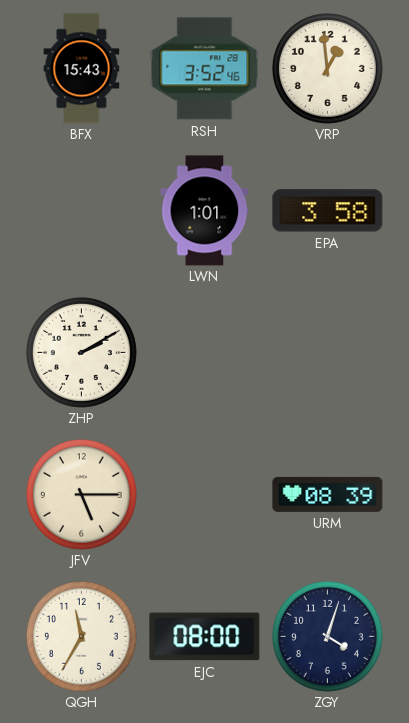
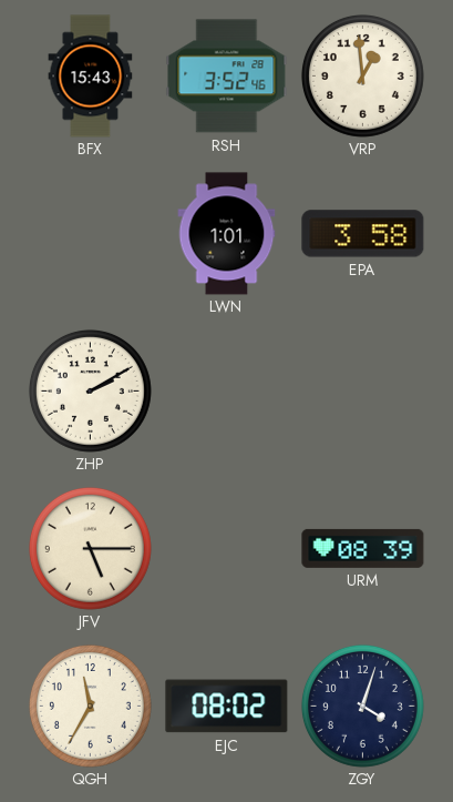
EJC: 08:00 -> 08:02 (227, 707)
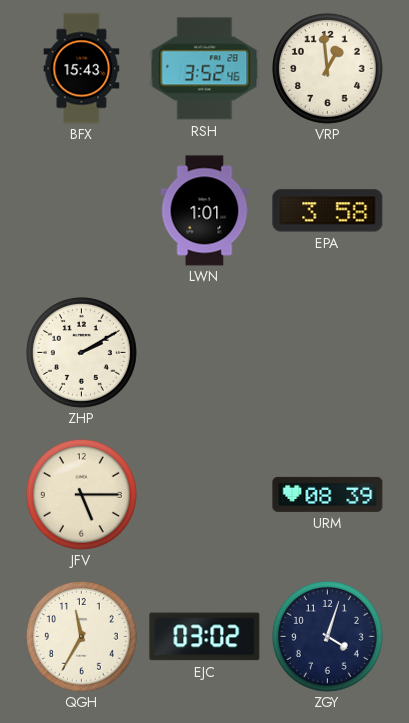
EJC: 08:02 -> 03:02 (205, 637)
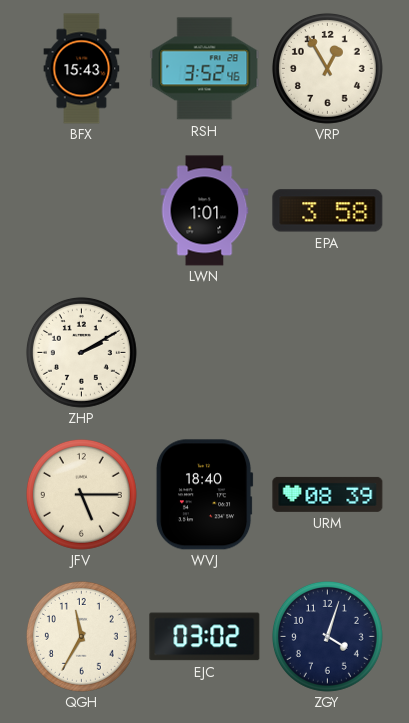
VRP: 12:59 -> 12:55 (327, 68)
WVJ: none -> 18:40 (204, 495)
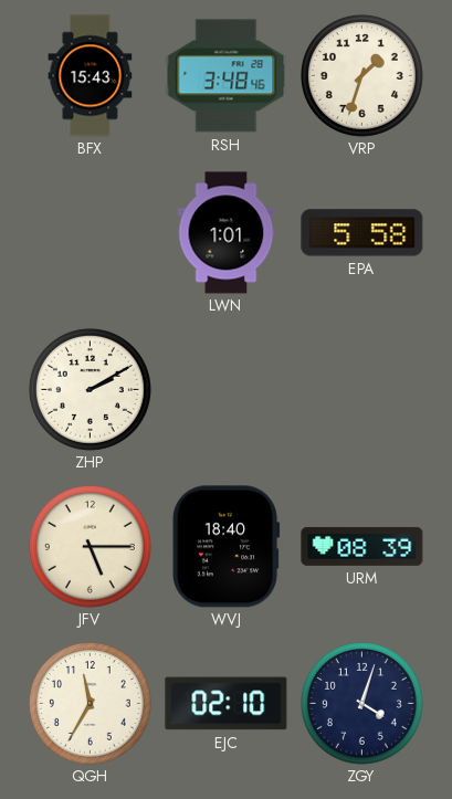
RSH: 3:52 -> 3:48 (227, 76)
VRP: 12:55 -> 1:33 (361, 75)
EPA: 3:58 -> 5:58 (362, 233)
EJC: 03:02 -> 02:10 (227, 704)
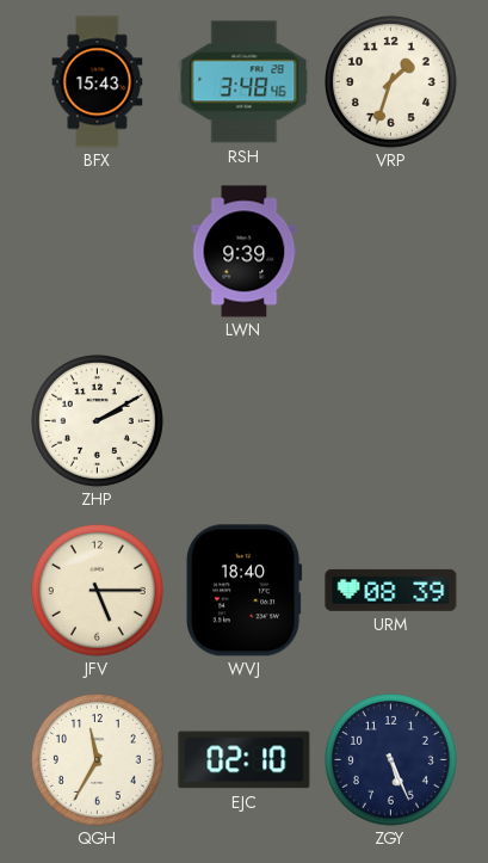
LWN: 1:01 -> 9:39 (245, 252)
EPA: 5:58 -> none (362, 233)
ZGY: 4:03 -> 5:26 (390, 759)
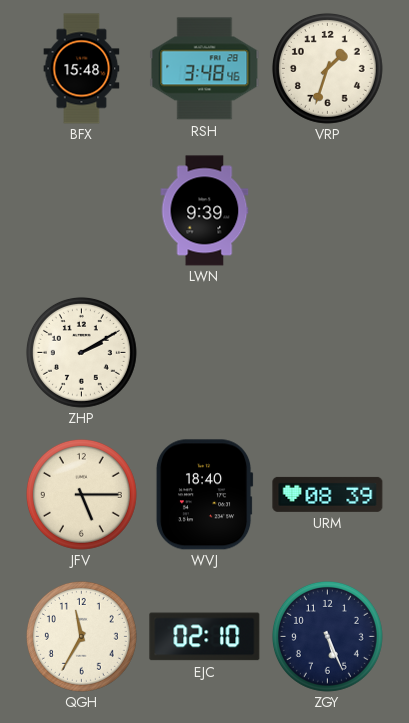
BFX: 15:43 -> 15:48 (82, 69)
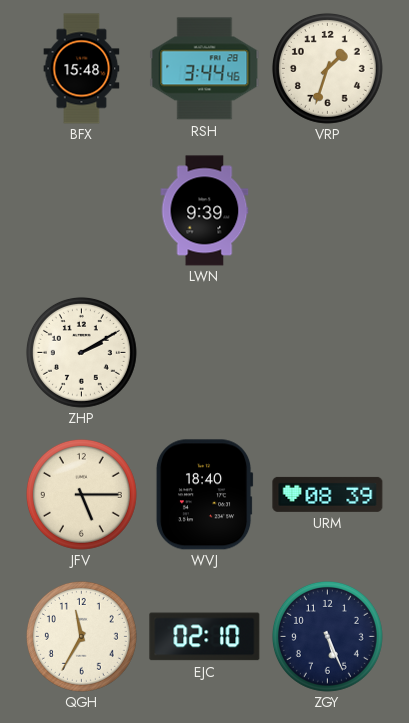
RSH: 3:48 -> 3:44 (205, 69)
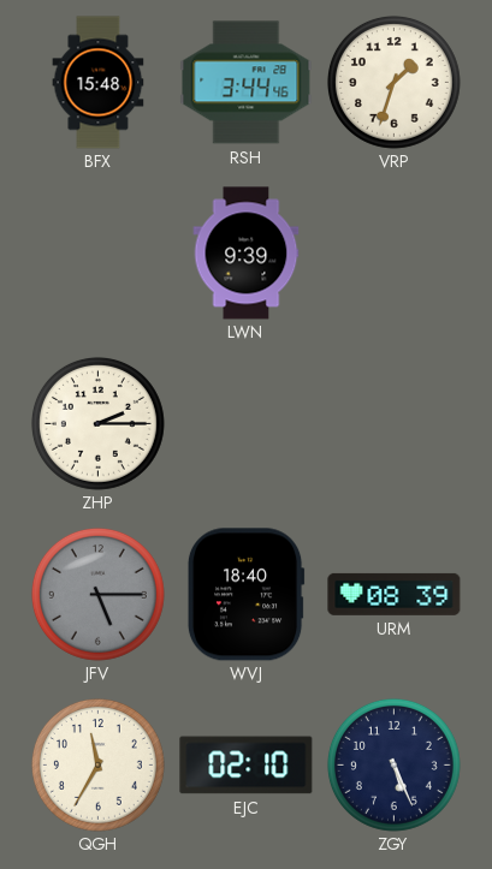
ZHP: 2:10 -> 2:15 (97, 423)
JFV dial: cream -> grey (97, 594)
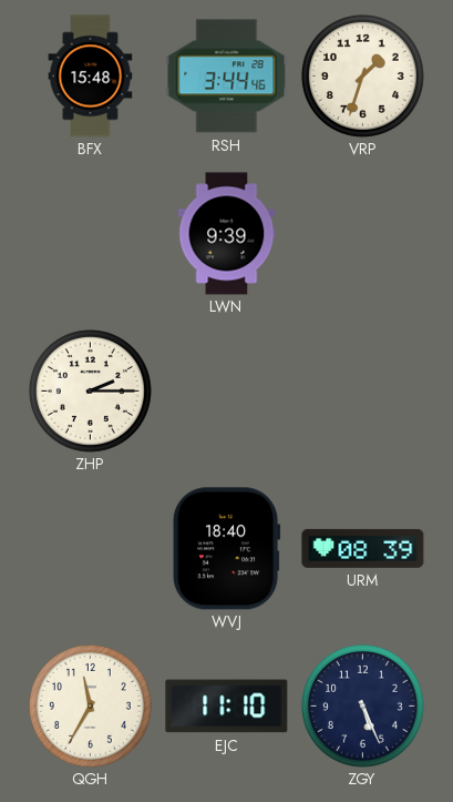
JFV: 5:15 -> none (97, 594)
EJC: 02:10 -> 11:10 (227, 707)
